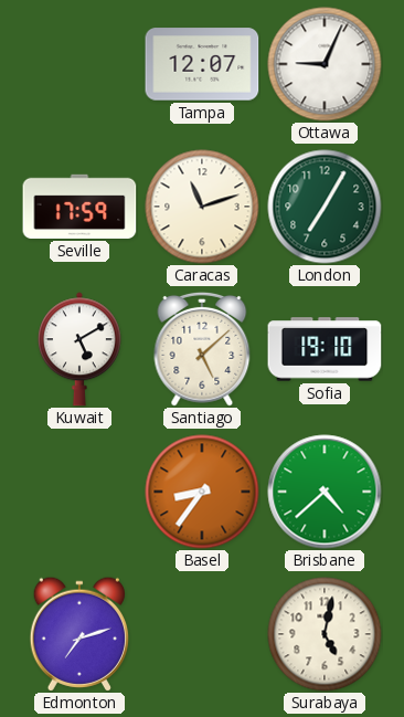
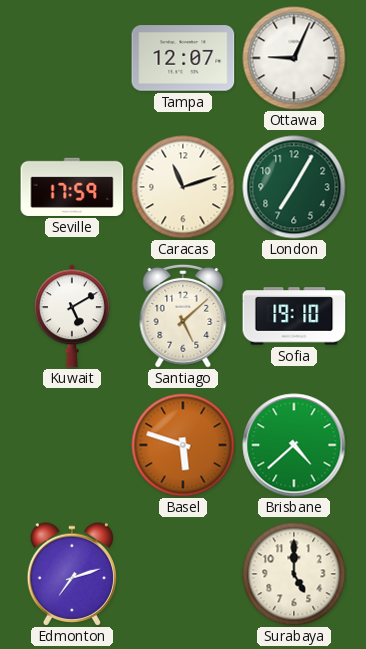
Basel: 8:36 -> 5:48 (183, 445)
Surabaya: 5:02 -> 5:00 (294, 574)
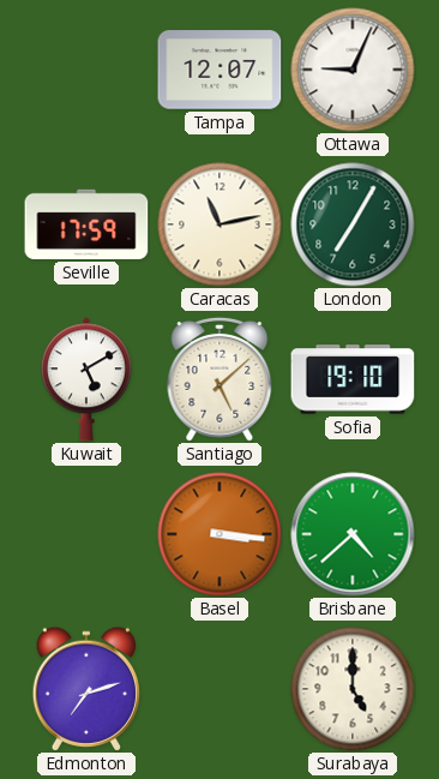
Caracas: 11:12 -> 11:13 (220, 224)
Basel: 5:48 -> 3:16 (220, 534)
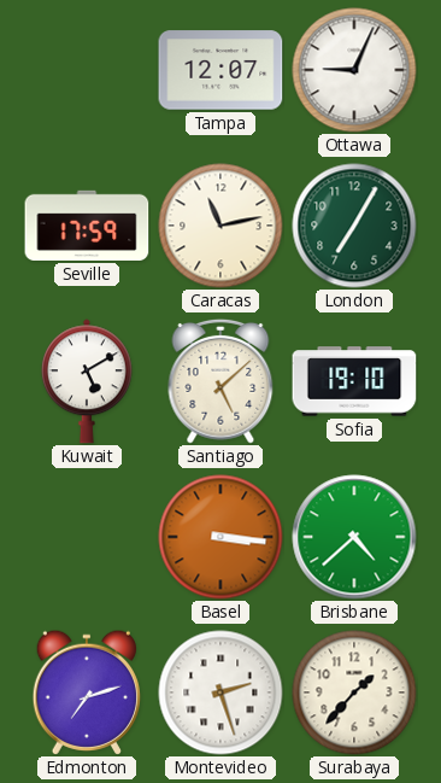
Montevideo: none -> 2:27 (220, 693)
Surabaya: 5:00 -> 1:37 (354, 693)
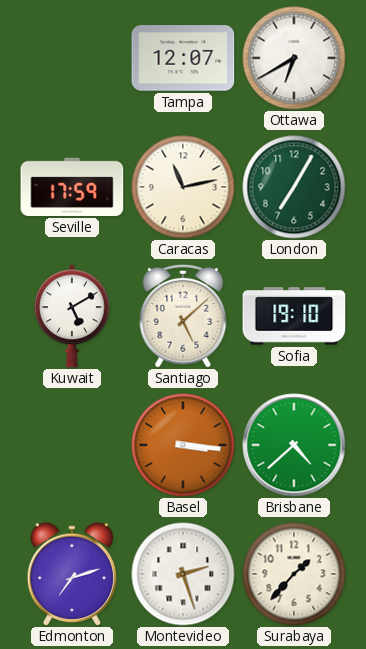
Ottawa: 9:04 -> 6:40 (294, 58)
